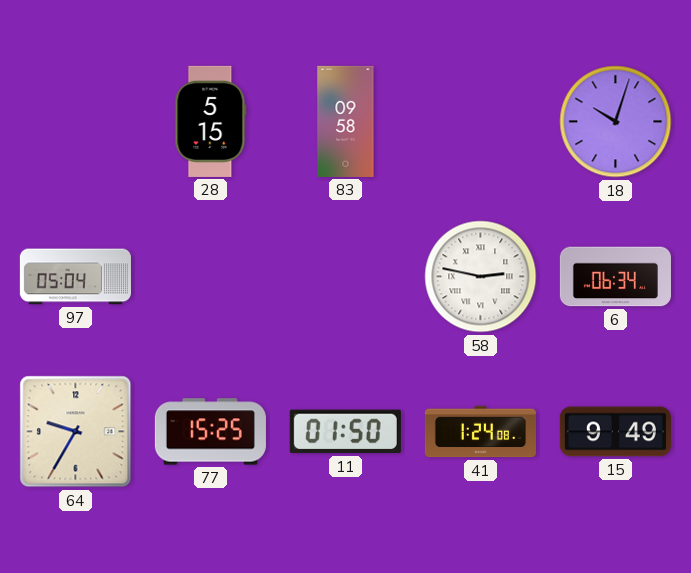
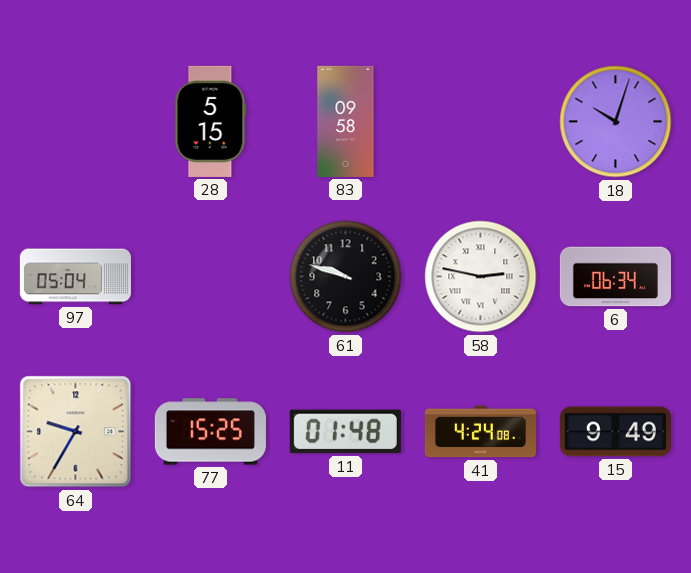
61: none -> 9:48 (346, 277)
11: 01:50 -> 01:48 (345, 432)
41: 1:24 -> 4:24 (480, 432)
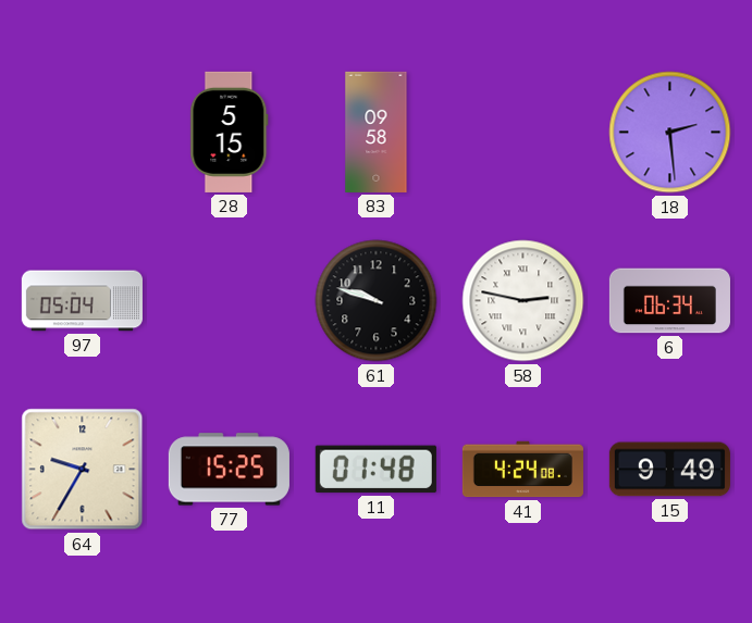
18: 10:03 -> 2:29 (670, 133)
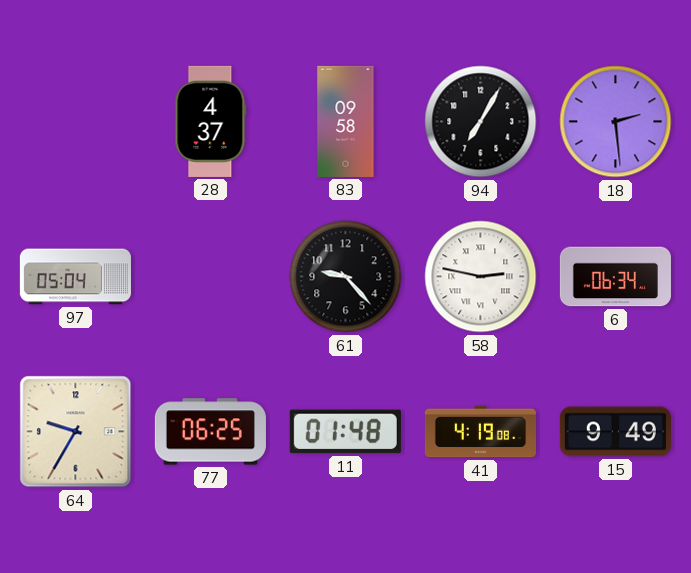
28: 5:15 -> 4:37 (211, 121)
94: none -> 7:05 (481, 122)
61: 9:48 -> 9:23 (346, 277)
77: 15:25 -> 06:25 (210, 432)
41: 4:24 -> 4:19 (480, 432)
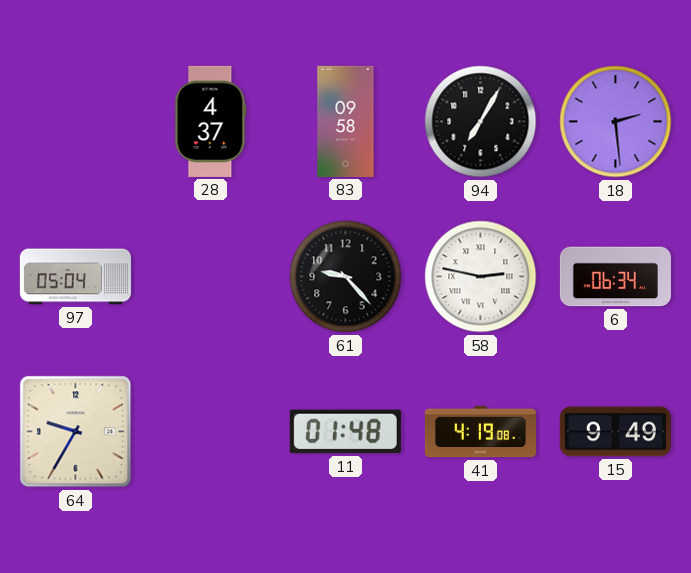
77: 06:25 -> none (210, 432)
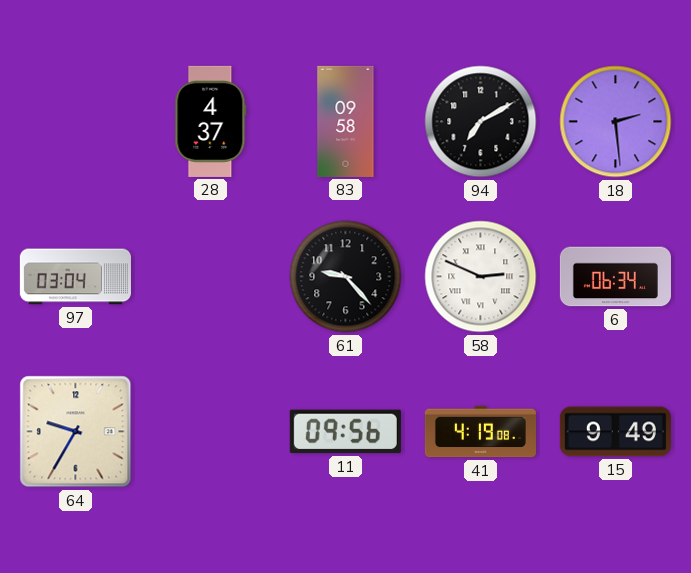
94: 7:05 -> 7:10 (481, 122)
97: 05:04 -> 03:04 (75, 277)
58: 2:47 -> 2:49 (481, 277)
11: 01:48 -> 09:56 (345, 432)
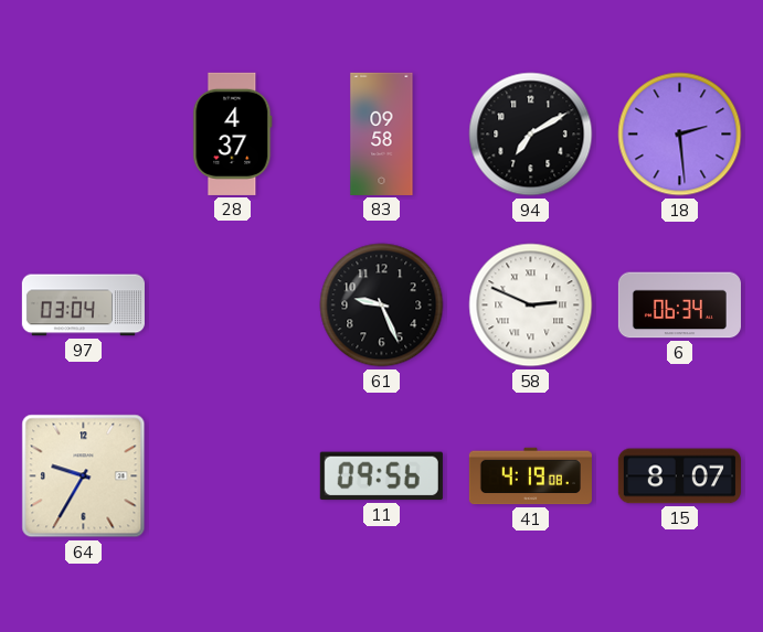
61: 9:23 -> 9:26 (382, 306)
15: 9:49 -> 8:07 (679, 476)
